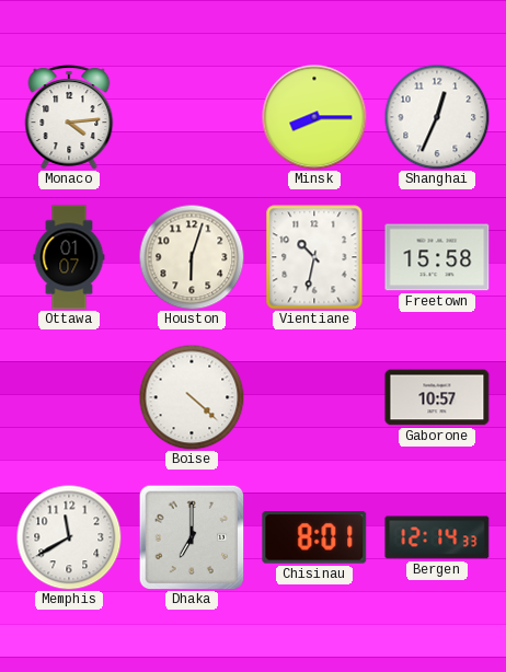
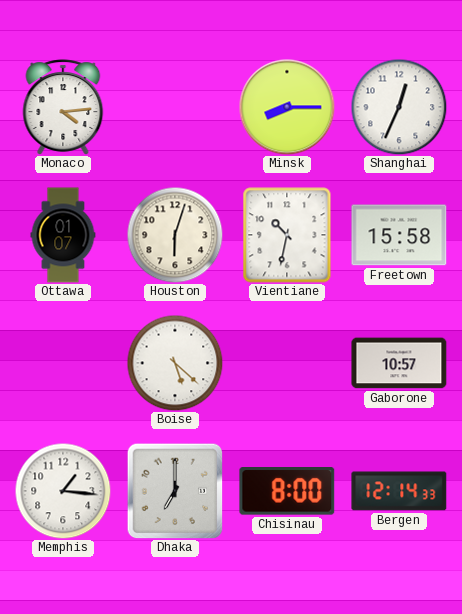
Boise: 4:22 -> 5:22 (175, 363)
Memphis: 11:40 -> 1:16 (63, 491)
Chisinau: 8:01 -> 8:00 (287, 492)
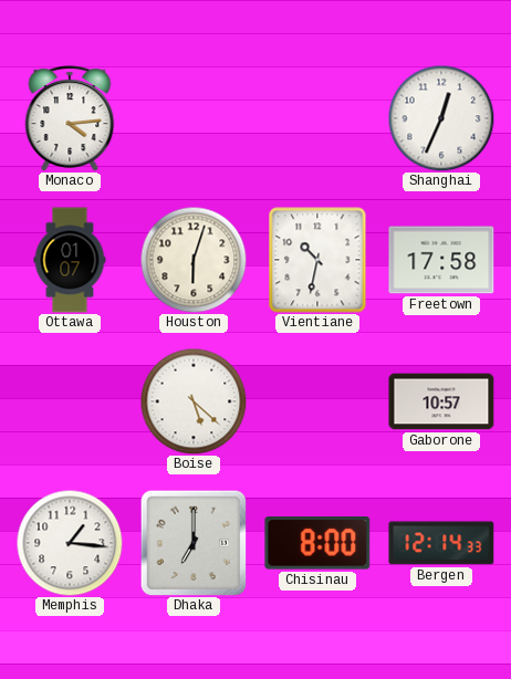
Minsk: 8:15 -> none (287, 107)
Freetown: 15:58 -> 17:58 (441, 260)
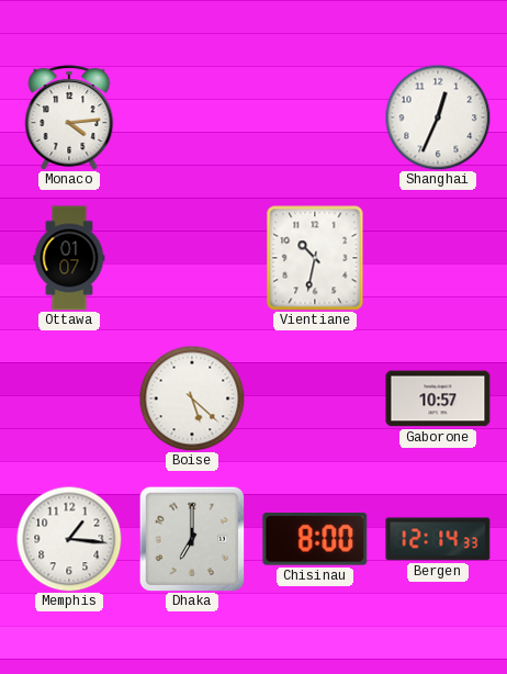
Houston: 6:03 -> none (194, 260)
Freetown: 17:58 -> none (441, 260)
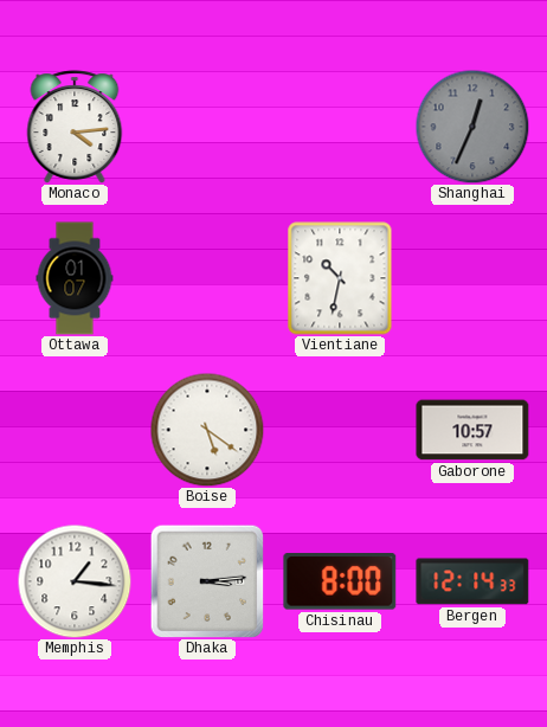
Shanghai dial: white -> grey (472, 127)
Boise: 5:22 -> 5:21 (207, 430)
Dhaka: 7:00 -> 3:14 (207, 581)
